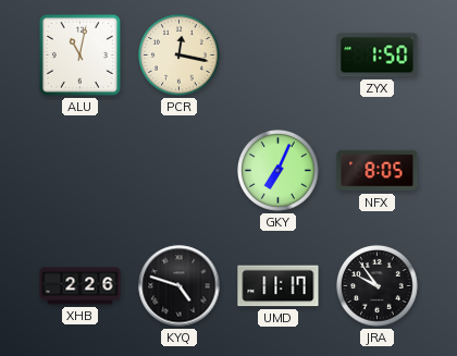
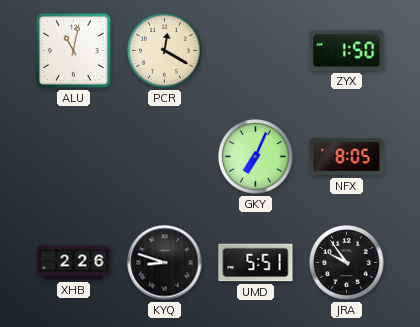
PCR: 12:17 -> 12:20 (165, 51)
KYQ: 4:48 -> 8:48 (165, 263)
UMD: 11:17 -> 5:51 (256, 263)
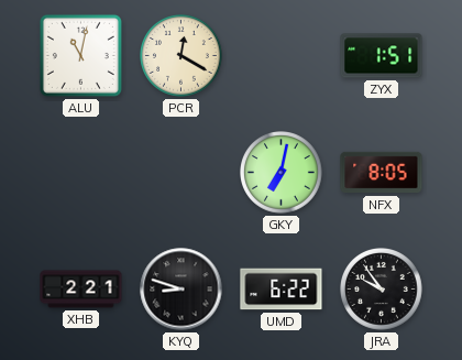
ZYX: 1:50 -> 1:51 (382, 56)
GKY: 7:04 -> 7:02 (282, 173)
XHB: 2:26 -> 2:21 (81, 290)
UMD: 5:51 -> 6:22 (282, 290)
